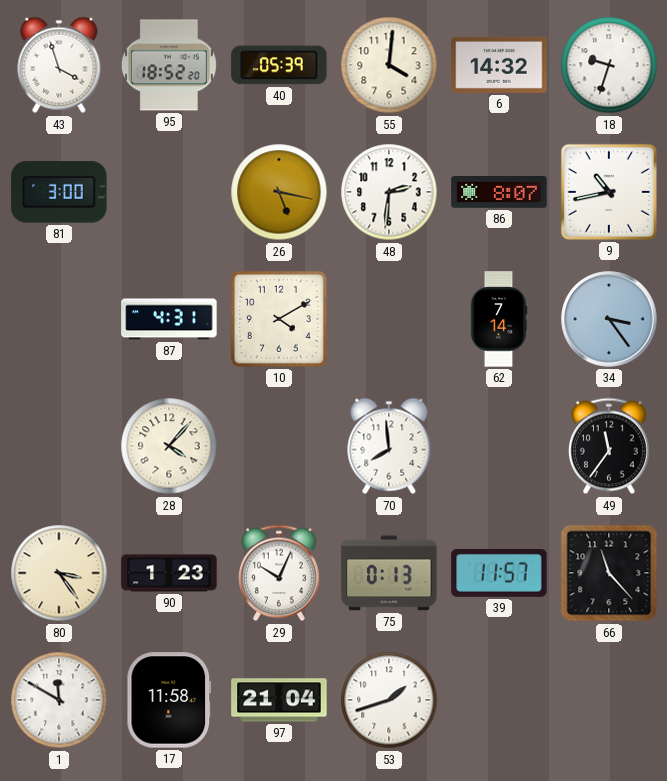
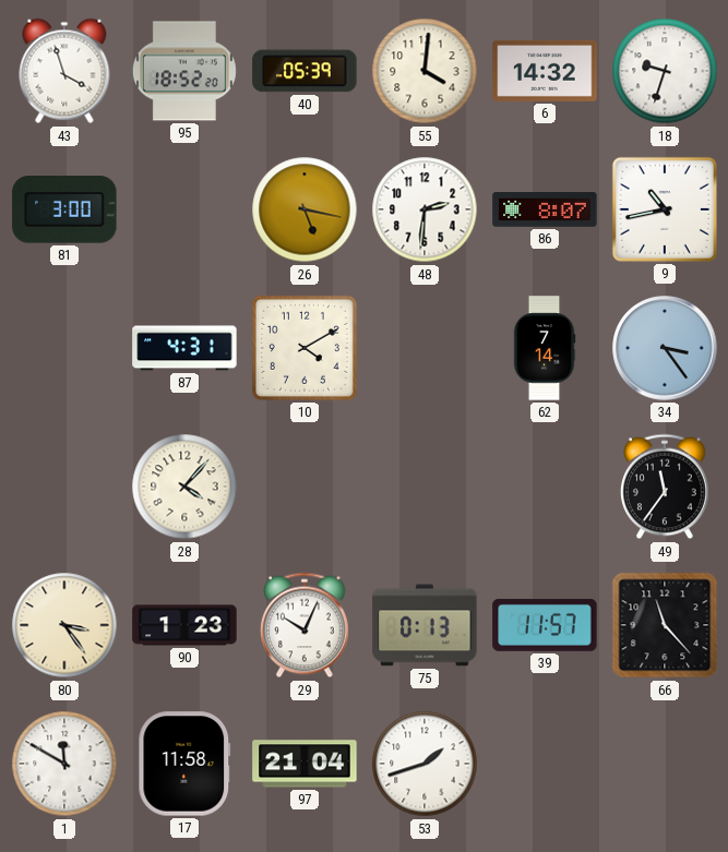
70: 7:59 -> none (389, 446)
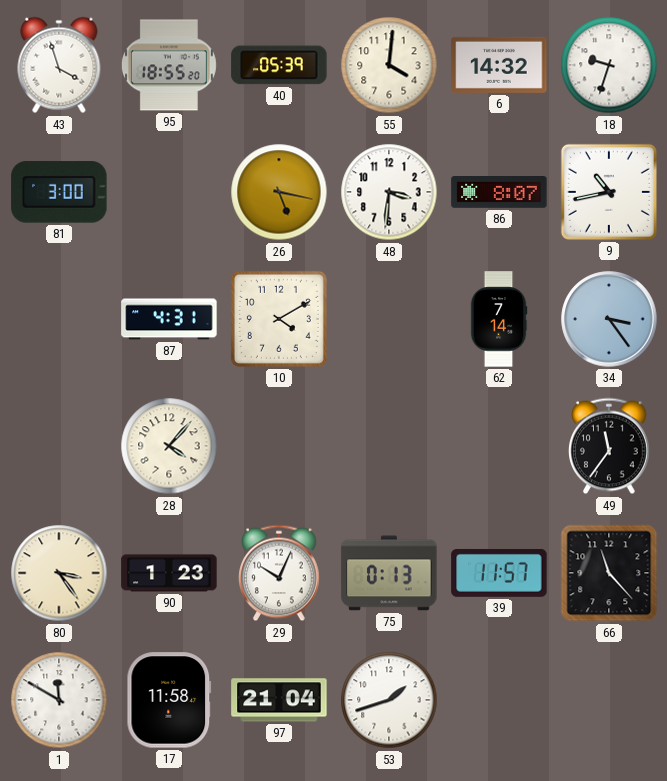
95: 18:52 -> 18:55 (169, 65)
48: 2:31 -> 3:31 (389, 192)
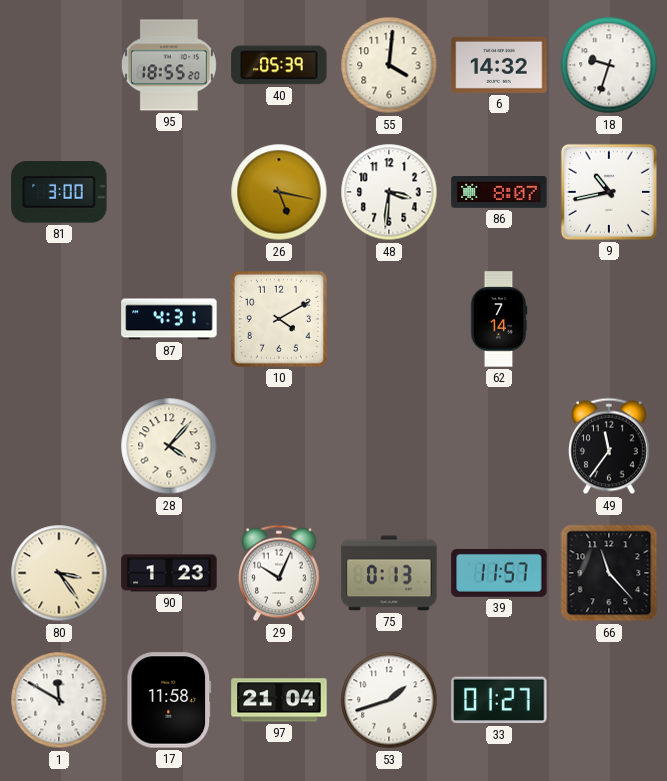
43: 3:57 -> none (59, 65)
34: 3:24 -> none (609, 319)
33: none -> 01:27 (499, 700)
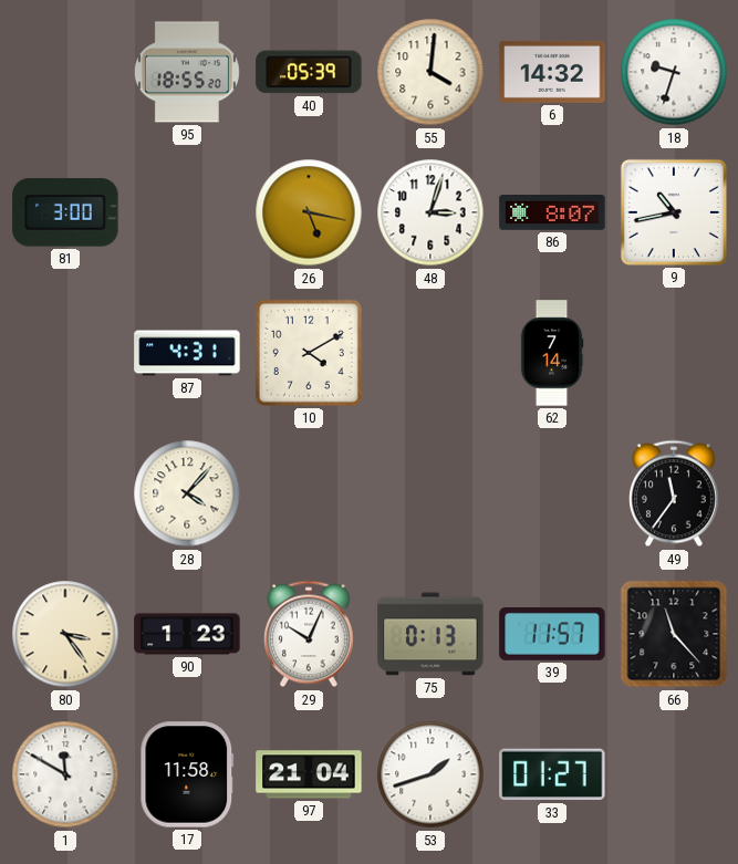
48: 3:31 -> 3:03 (430, 212)
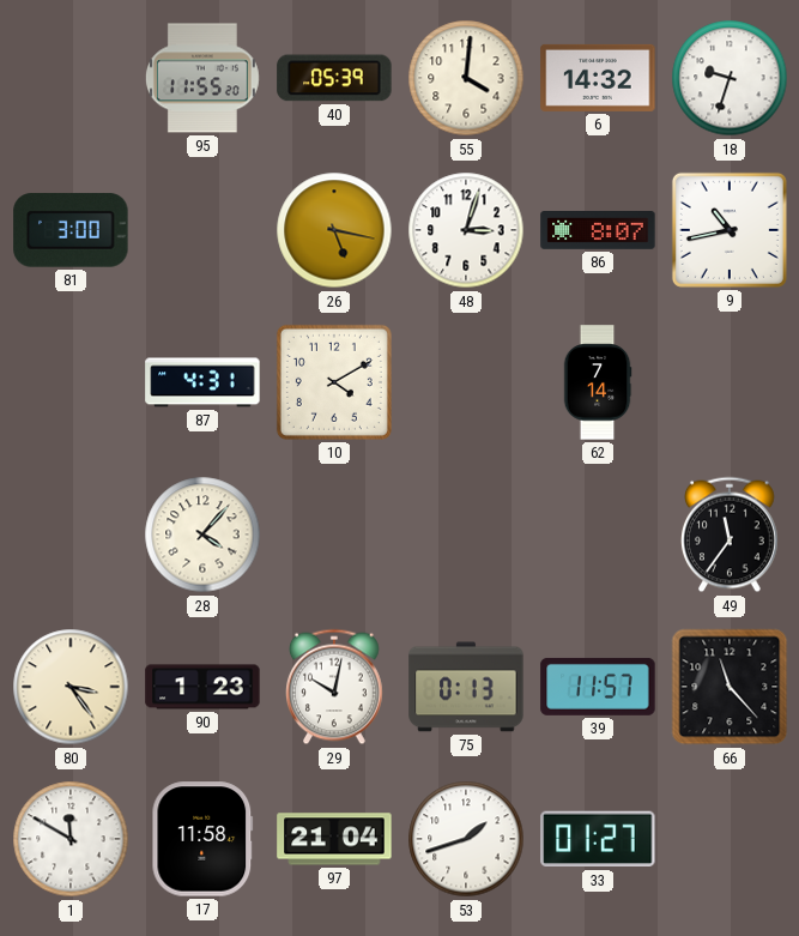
95: 18:55 -> 11:55 (202, 78)
29: 10:04 -> 10:02 (335, 687)
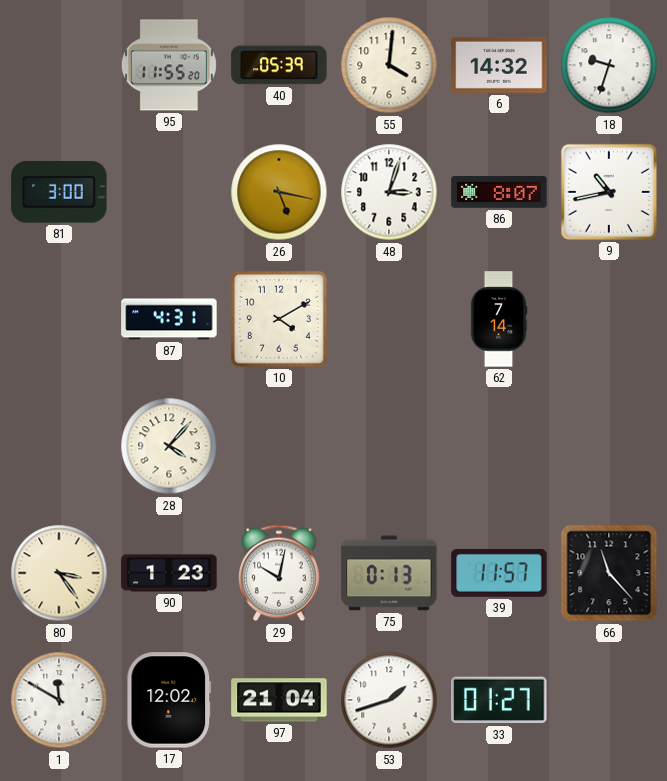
49: 11:36 -> none (731, 535)
17: 11:58 -> 12:02 (169, 700)
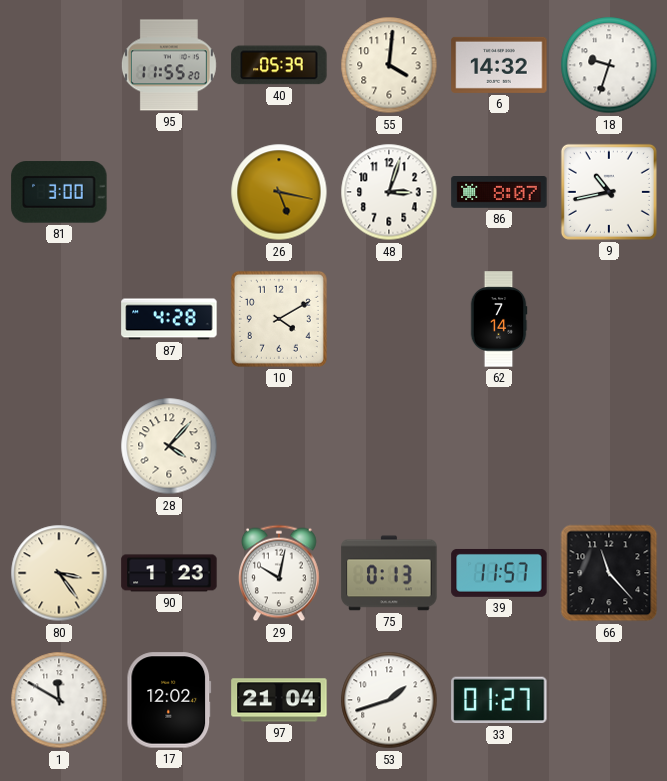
87: 4:31 -> 4:28 (169, 319)
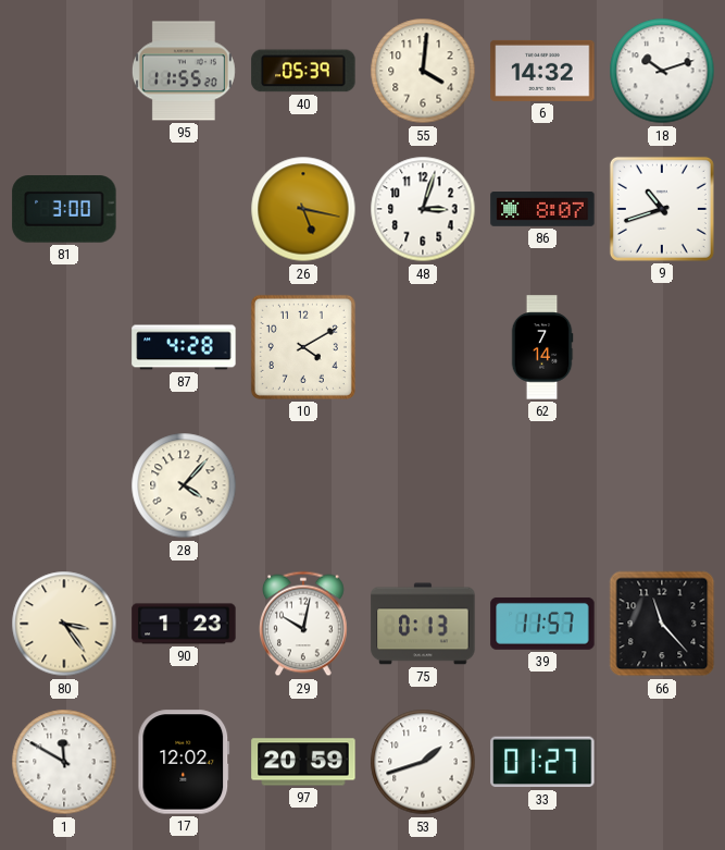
18: 9:33 -> 10:12 (662, 71)
9: 10:43 -> 10:42 (662, 209)
97: 21:04 -> 20:59 (303, 762)
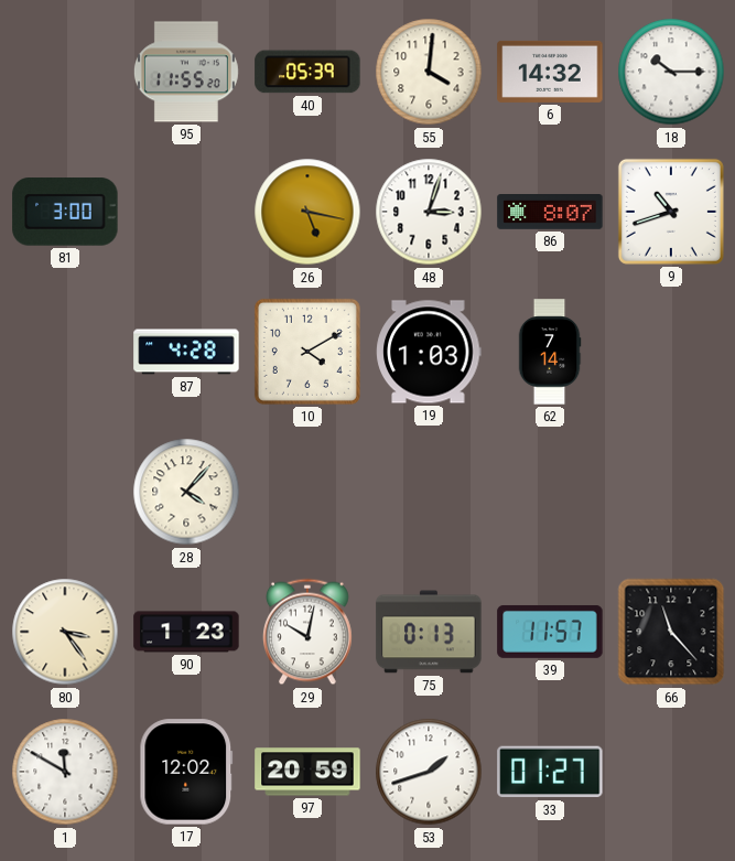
18: 10:12 -> 10:15 (671, 72)
19: none -> 1:03 (429, 352)
